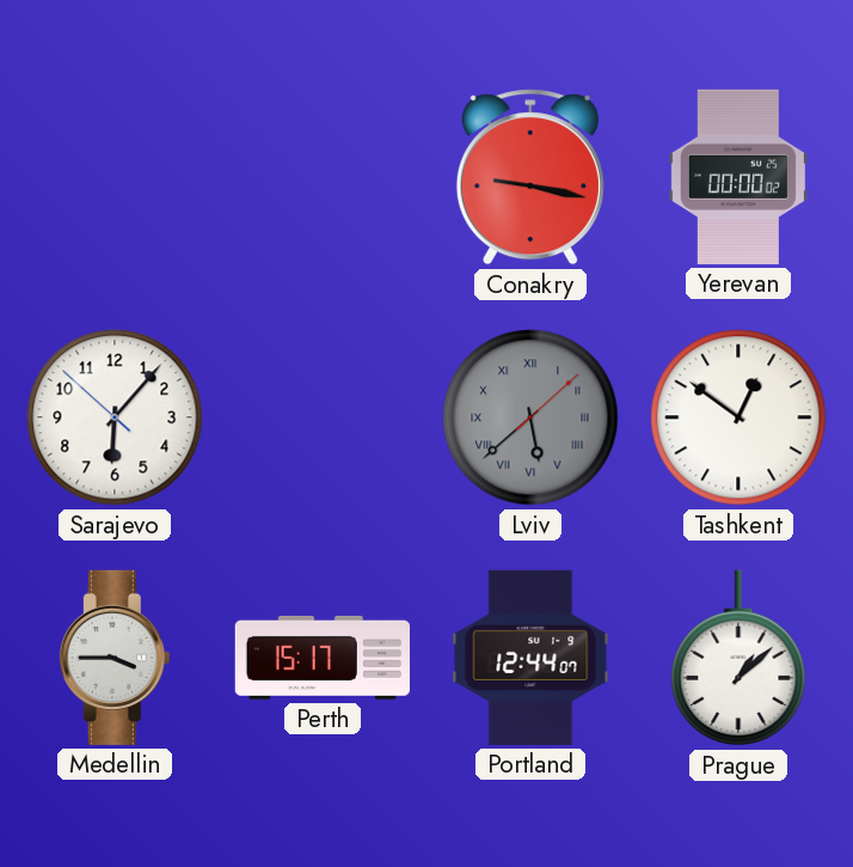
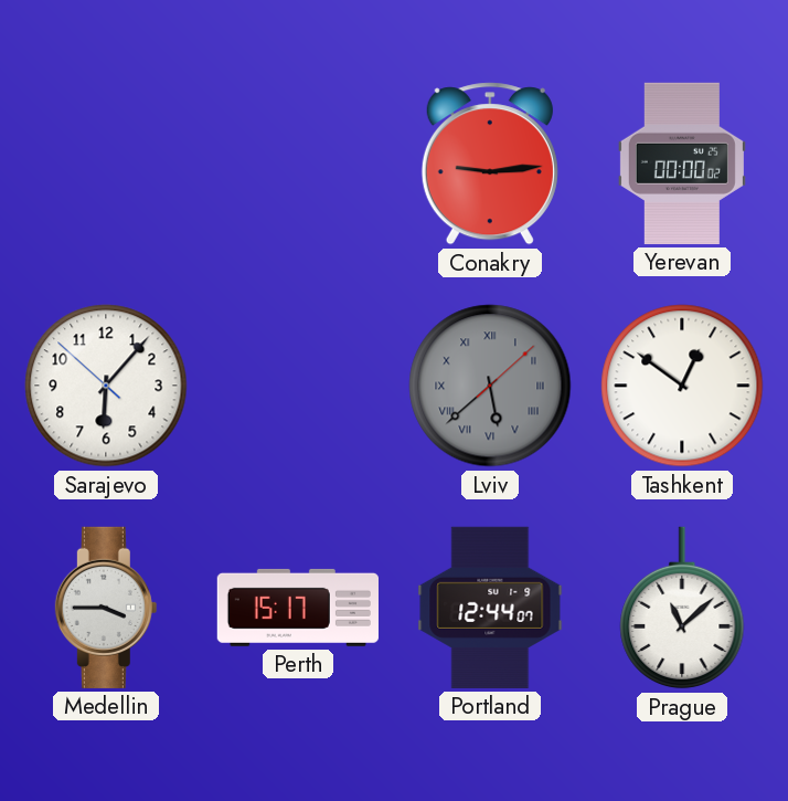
Conakry: 9:17 -> 9:14 (490, 164)
Prague: 1:08 -> 11:08 (682, 608)
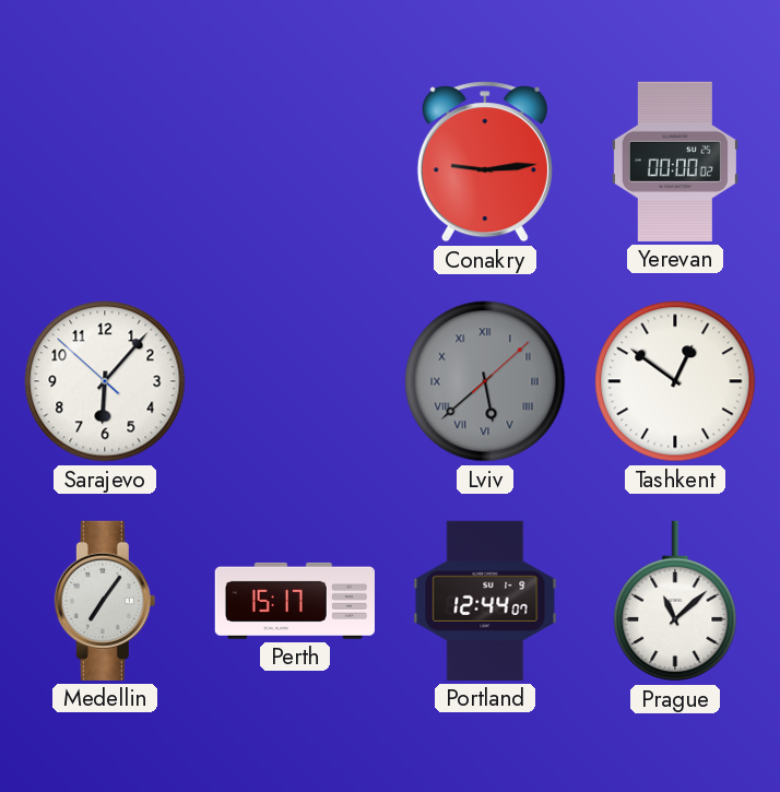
Medellin: 3:45 -> 7:06 (105, 601)
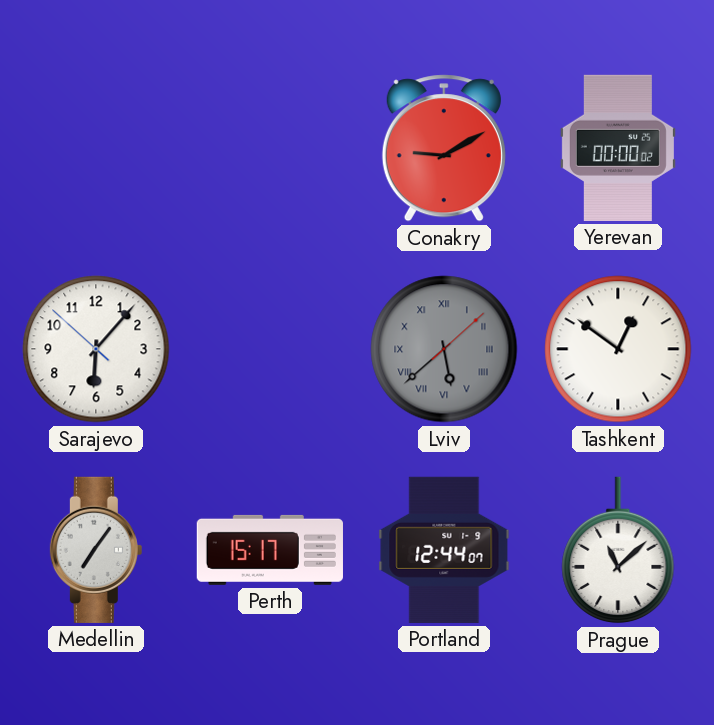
Conakry: 9:14 -> 9:10 (444, 148)
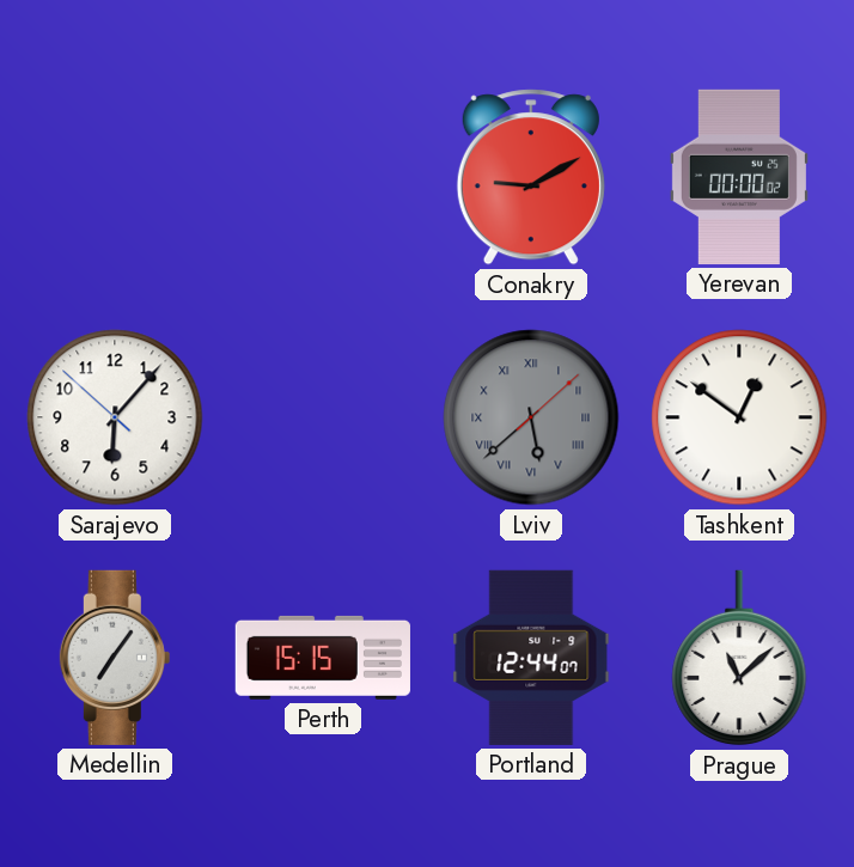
Perth: 15:17 -> 15:15 (323, 658)
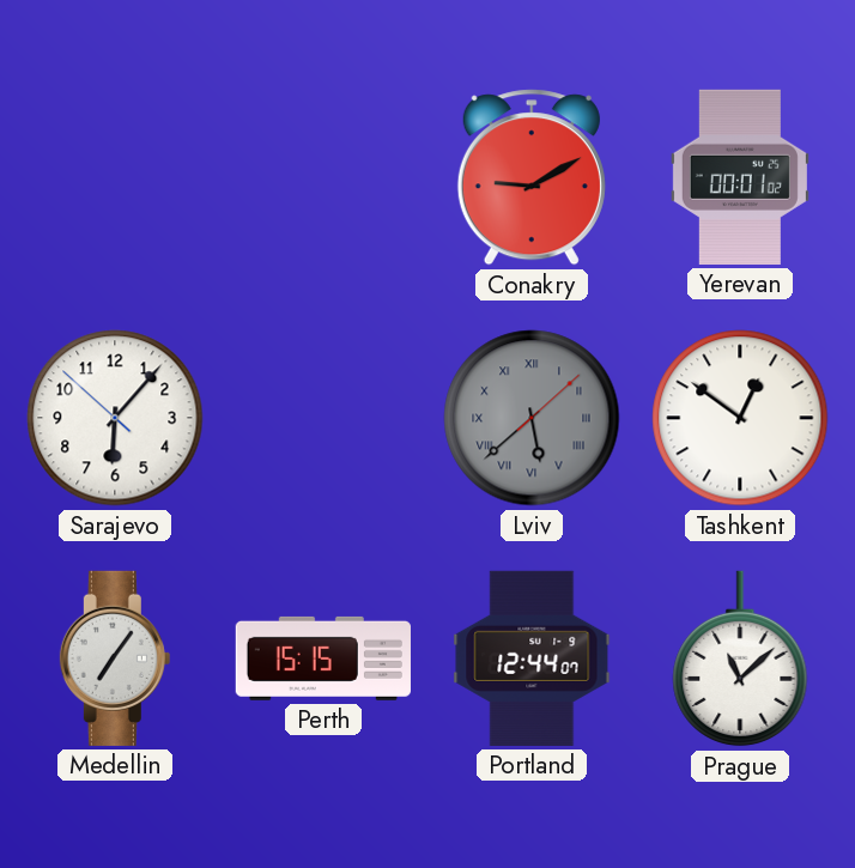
Yerevan: 00:00 -> 00:01 (740, 177)
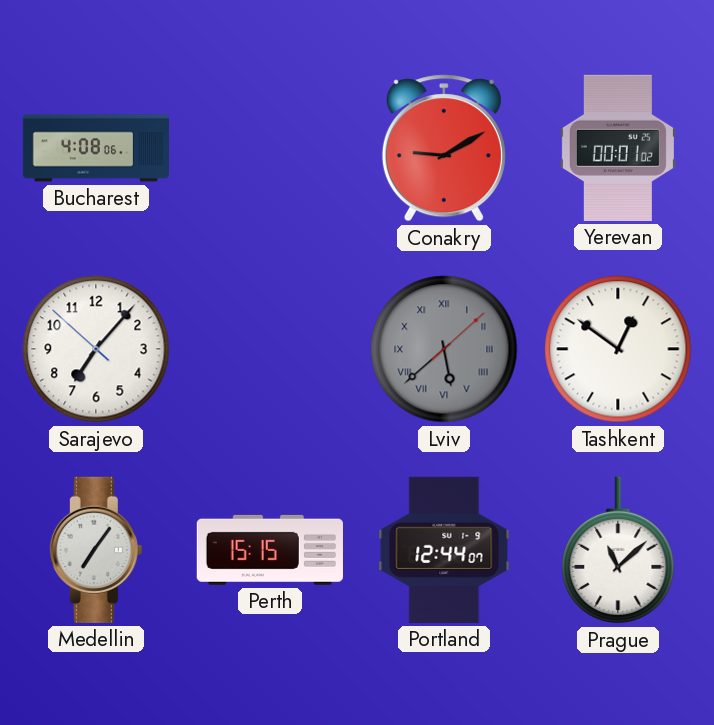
Bucharest: none -> 4:08 (95, 148)
Sarajevo: 6:06 -> 7:06 (96, 349)
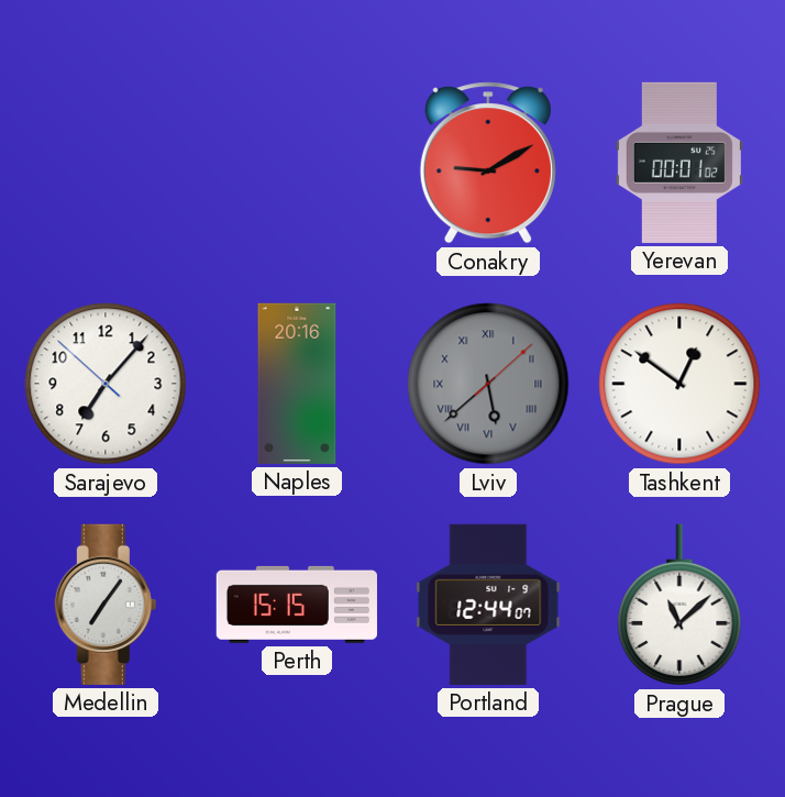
Bucharest: 4:08 -> none (95, 148)
Naples: none -> 20:16 (297, 384)
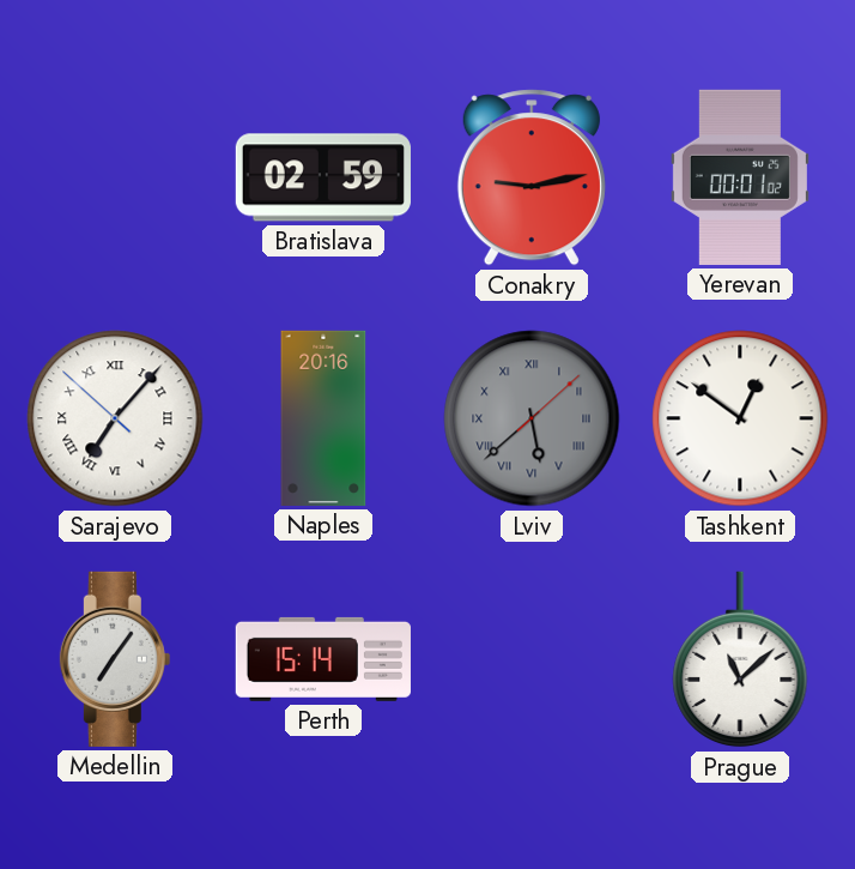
Bratislava: none -> 02:59 (323, 177)
Conakry: 9:10 -> 9:13 (532, 177)
Sarajevo numerals: Arabic -> Roman (115, 418)
Perth: 15:15 -> 15:14 (323, 659)
Portland: 12:44 -> none (488, 605)
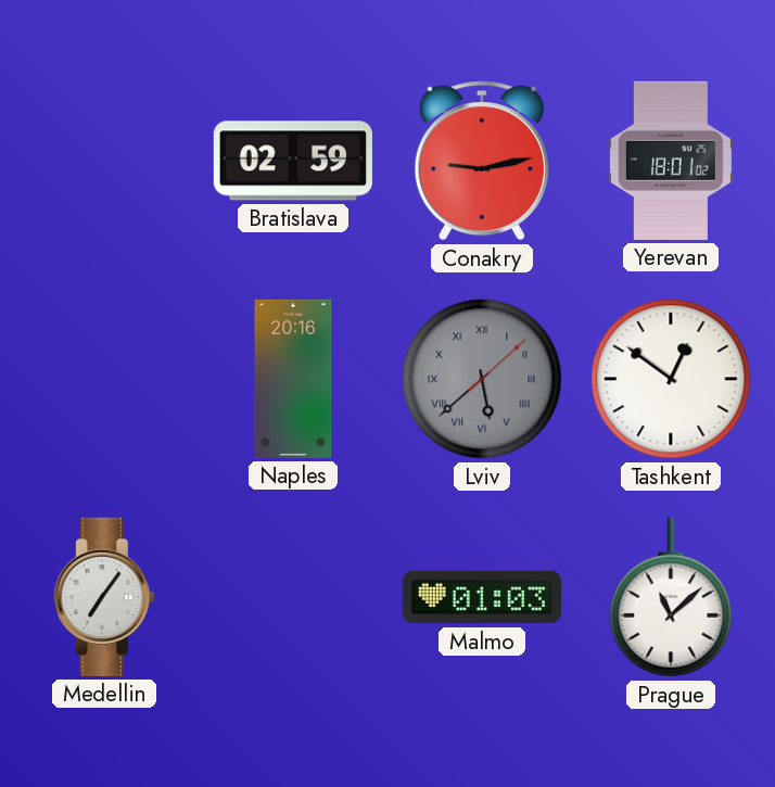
Yerevan: 00:01 -> 18:01 (671, 161)
Sarajevo: 7:06 -> none (115, 418)
Perth: 15:14 -> none (323, 659)
Malmo: none -> 01:03 (482, 597)
